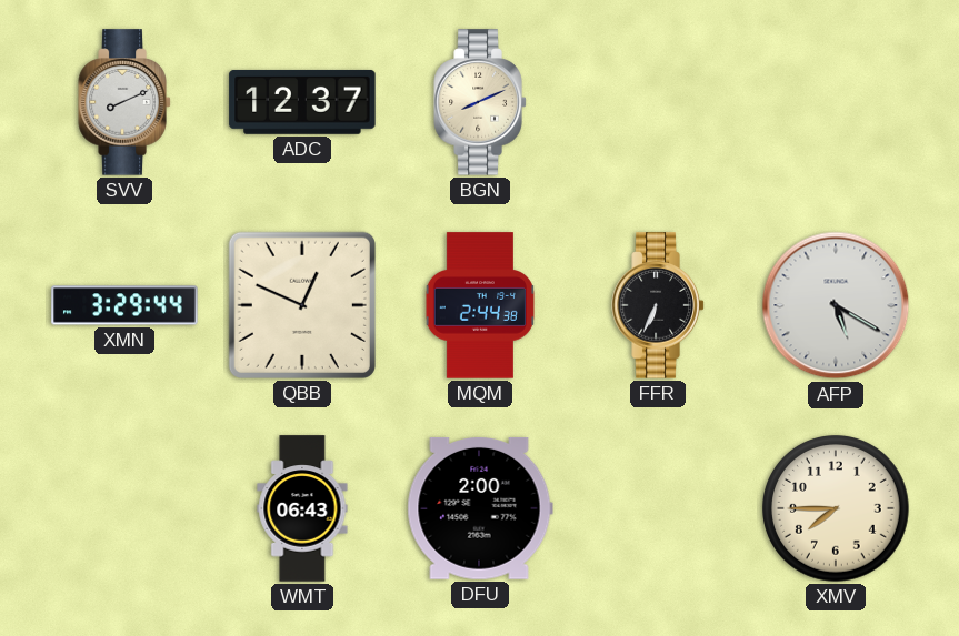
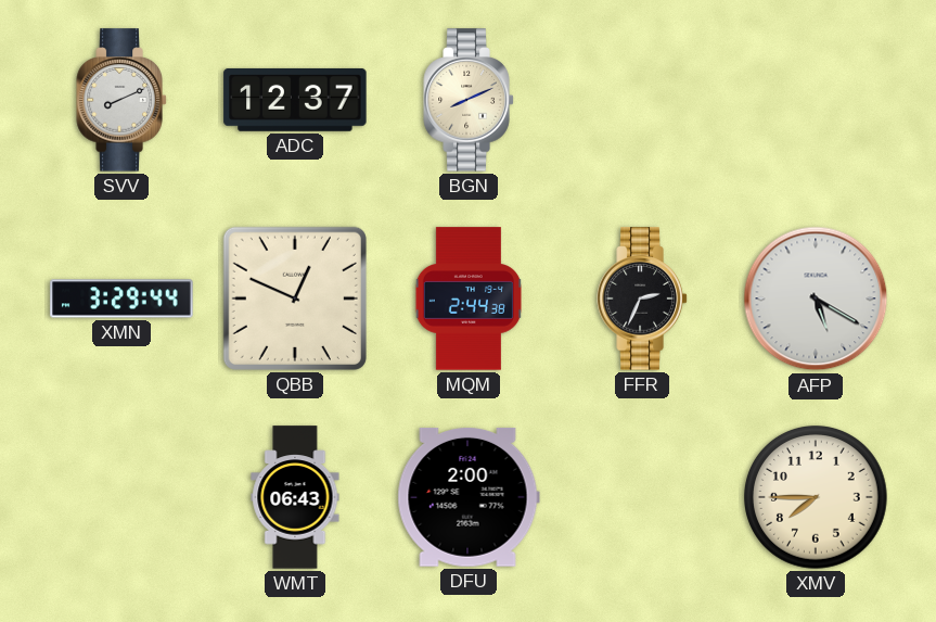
FFR: 6:34 -> 2:34 (642, 299)
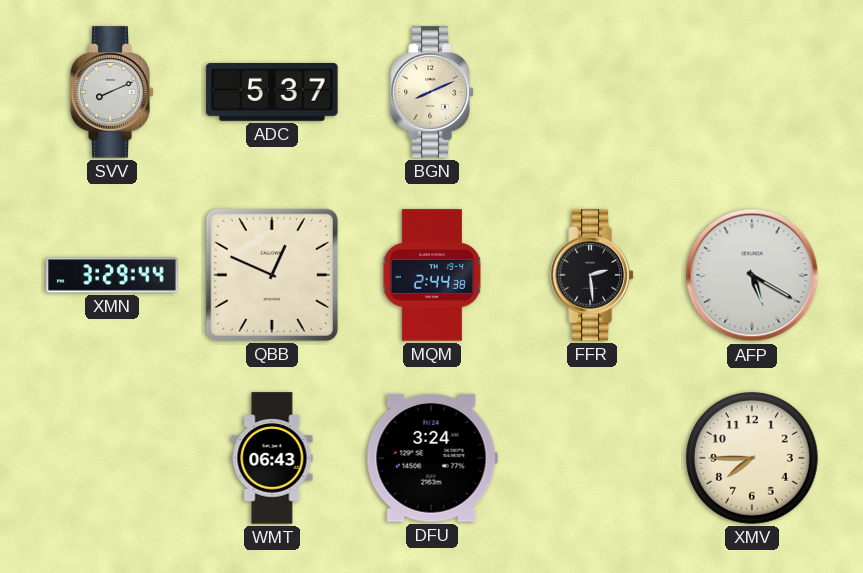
ADC: 12:37 -> 5:37 (272, 92)
FFR: 2:34 -> 2:29 (592, 275)
DFU: 2:00 -> 3:24 (432, 458)
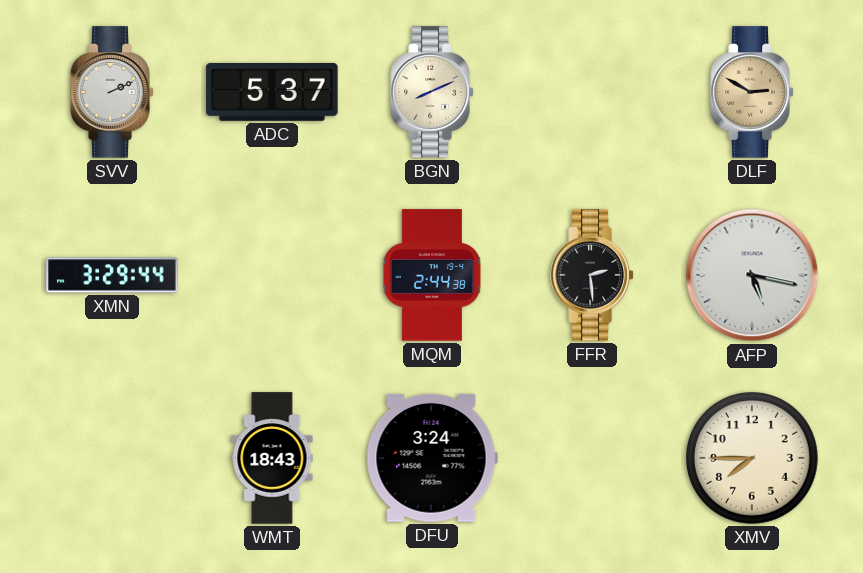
SVV: 8:11 -> 2:11 (112, 92)
DLF: none -> 2:50 (752, 92)
QBB: 12:49 -> none (272, 275)
AFP: 5:20 -> 5:17 (752, 275)
WMT: 06:43 -> 18:43 (272, 458)
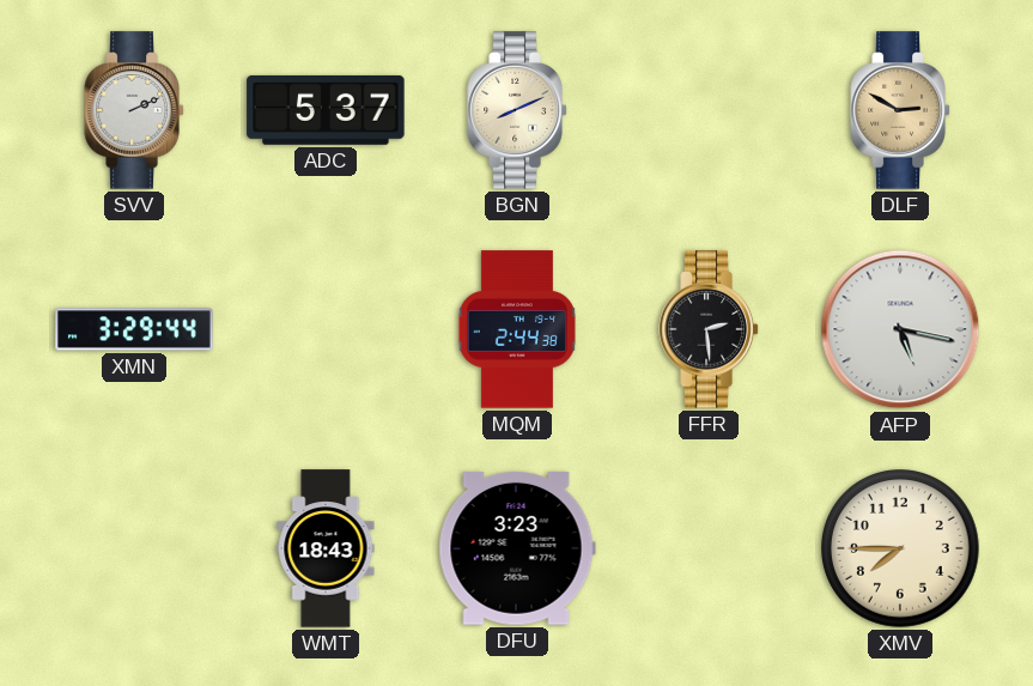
DFU: 3:24 -> 3:23 (517, 548)
